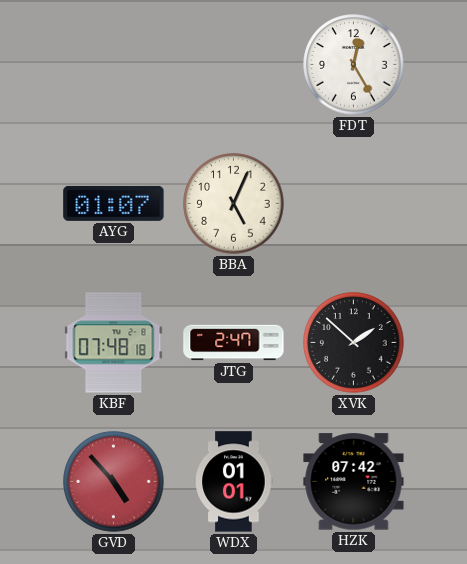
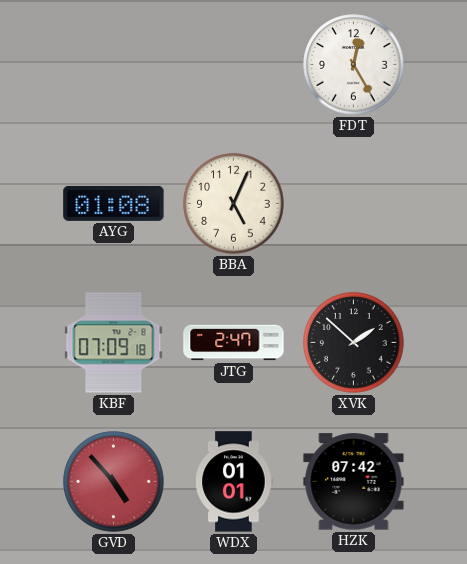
AYG: 01:07 -> 01:08 (114, 203)
KBF: 07:48 -> 07:09 (114, 343)
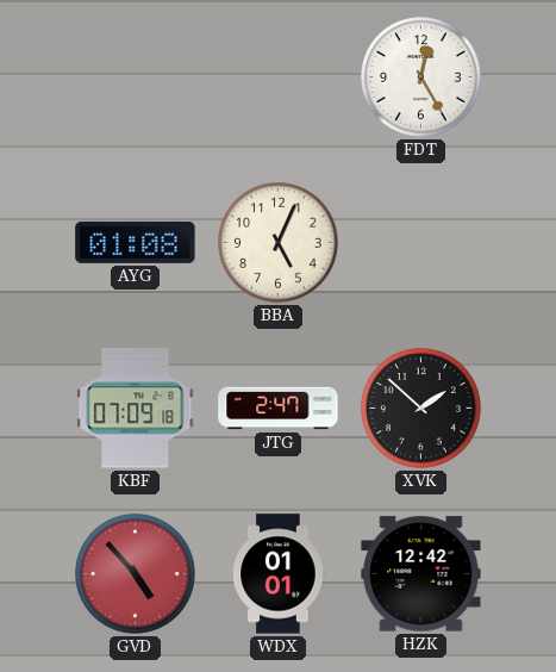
HZK: 07:42 -> 12:42 (421, 574)
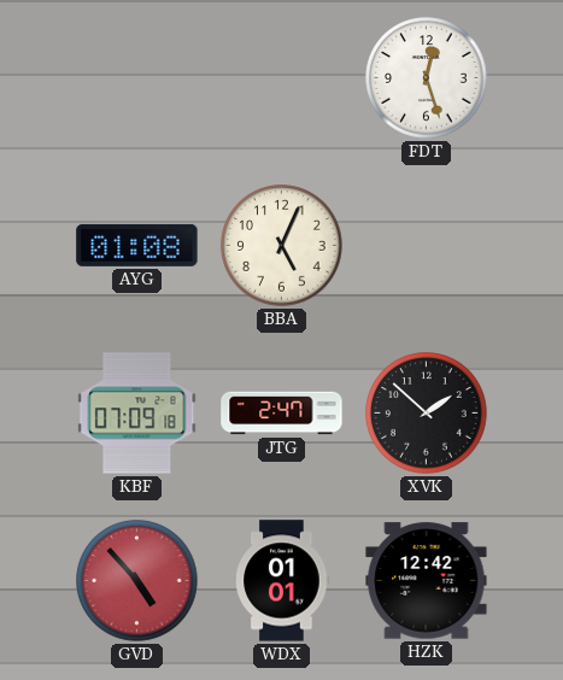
FDT: 12:25 -> 12:27 (427, 78)
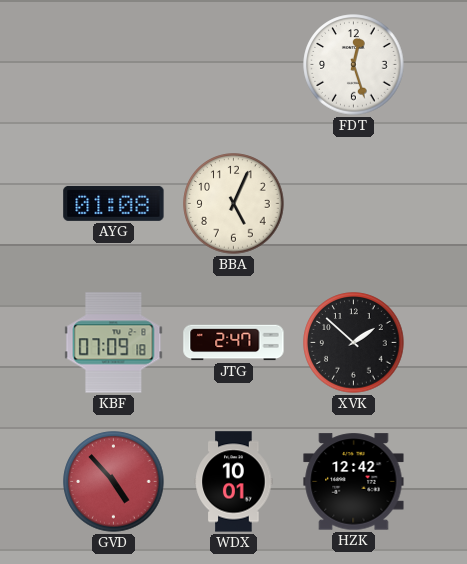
WDX: 01:01 -> 10:01 (234, 482)
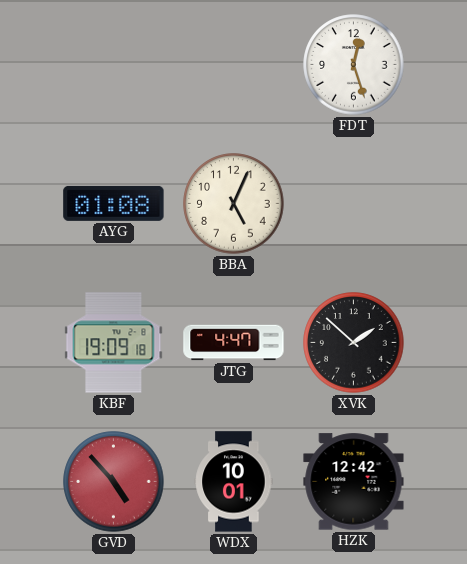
KBF: 07:09 -> 19:09 (114, 343)
JTG: 2:47 -> 4:47 (234, 343)
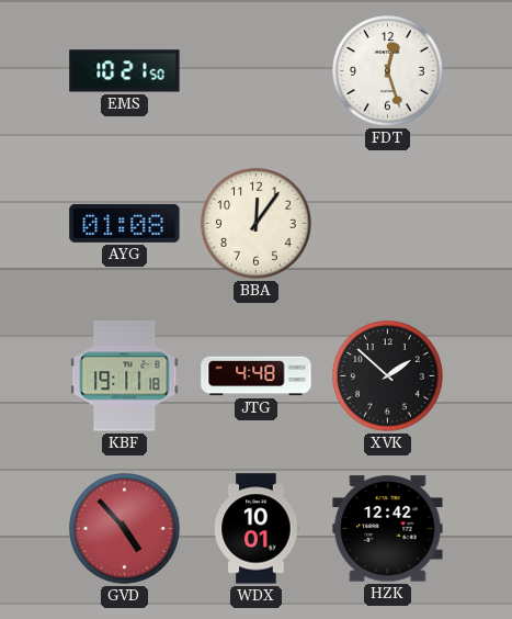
EMS: none -> 10:21 (125, 71)
BBA: 5:04 -> 12:06 (257, 224)
KBF: 19:09 -> 19:11 (125, 376)
JTG: 4:47 -> 4:48 (257, 376)
